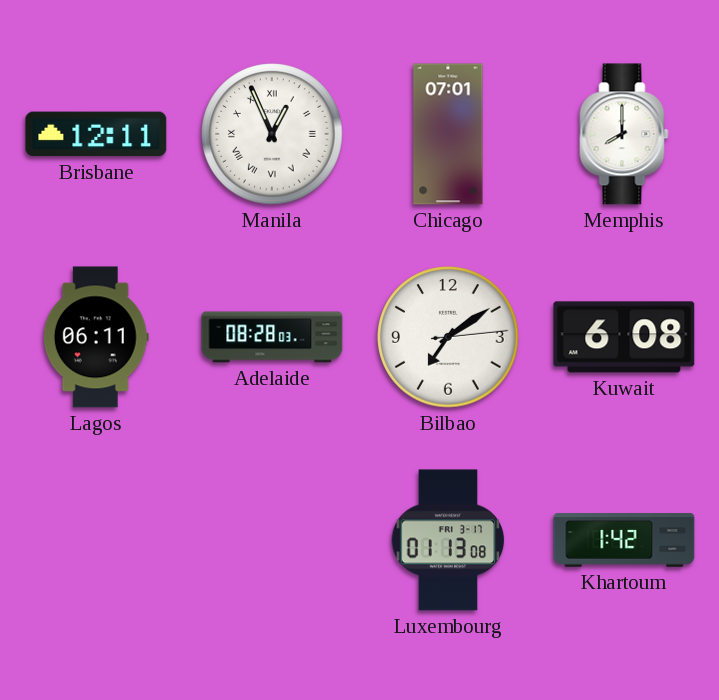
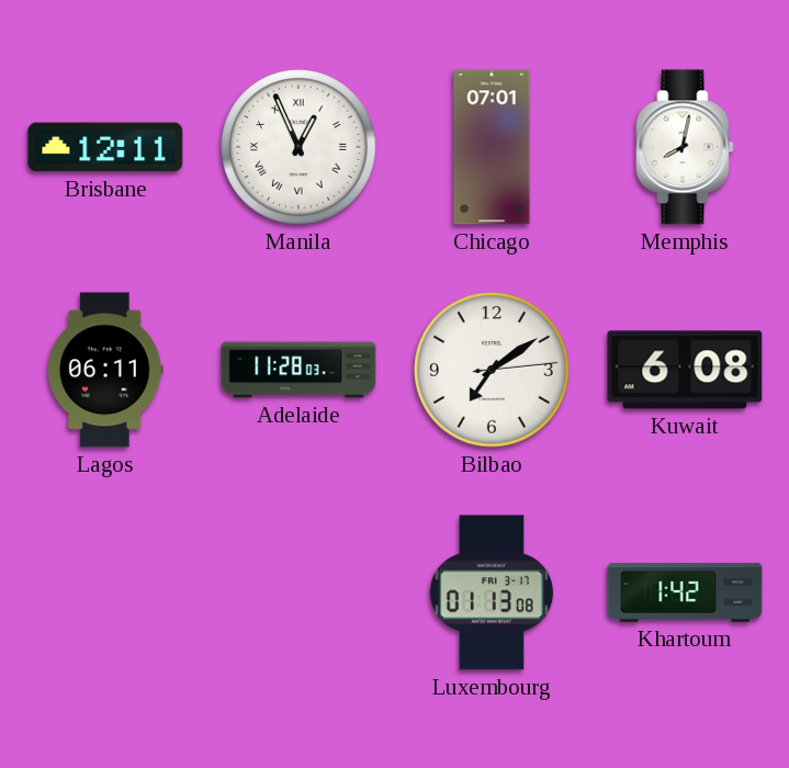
Memphis: 8:00 -> 8:02 (685, 147)
Adelaide: 08:28 -> 11:28 (298, 370)
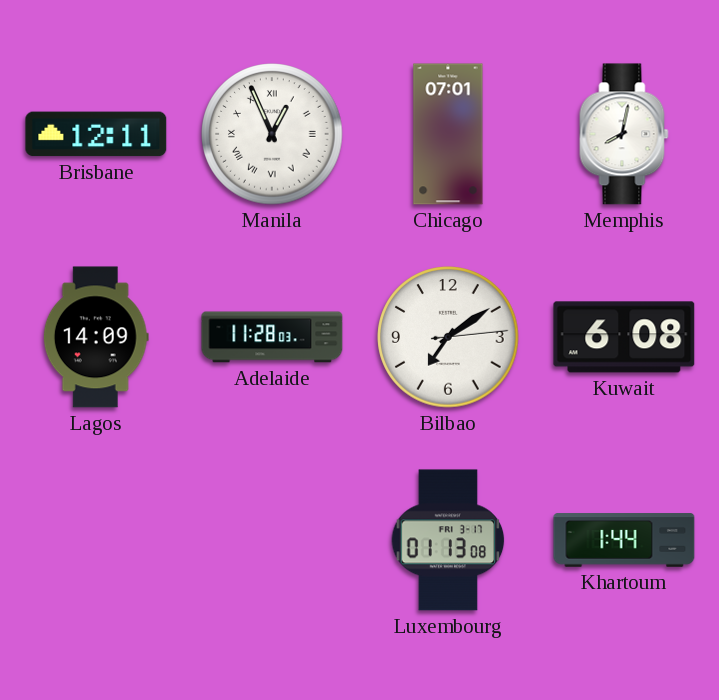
Lagos: 06:11 -> 14:09 (96, 337)
Khartoum: 1:42 -> 1:44 (624, 540)
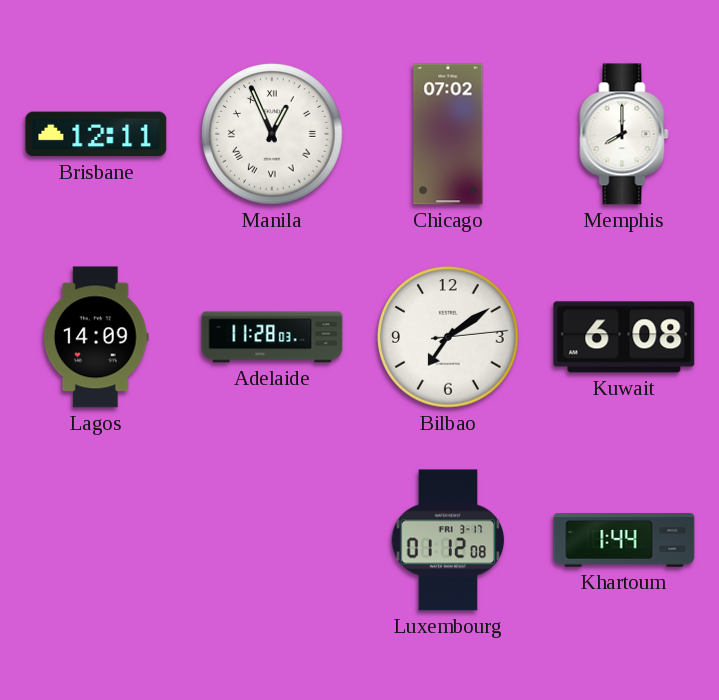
Chicago: 07:01 -> 07:02 (448, 134)
Memphis: 8:02 -> 8:00 (624, 134)
Luxembourg: 01:13 -> 01:12 (448, 540)
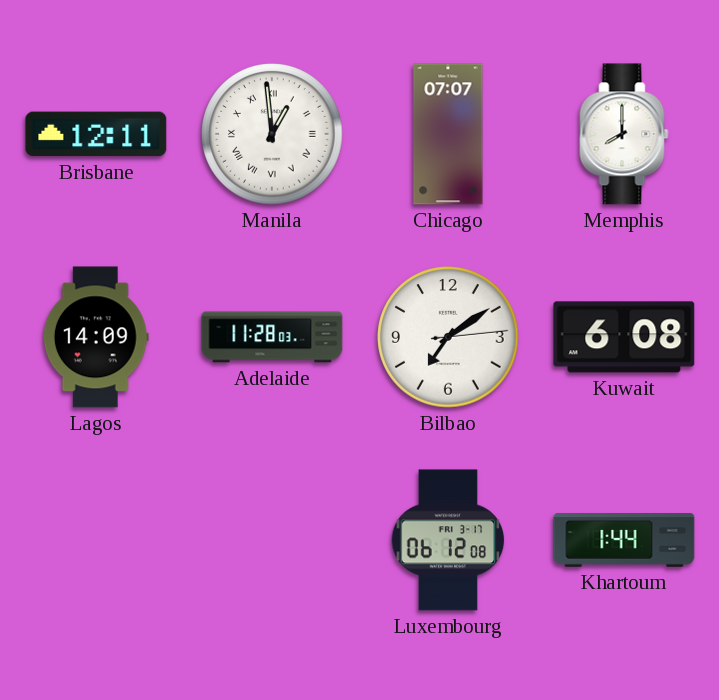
Manila: 12:56 -> 12:59 (272, 134)
Chicago: 07:02 -> 07:07 (448, 134)
Luxembourg: 01:12 -> 06:12 (448, 540)
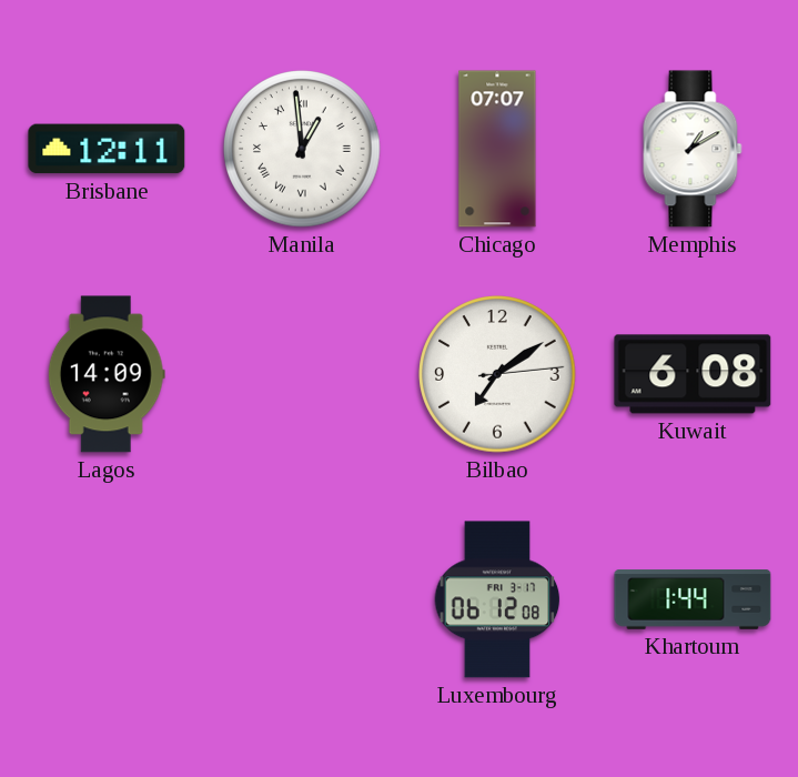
Memphis: 8:00 -> 1:10 (693, 149)
Adelaide: 11:28 -> none (272, 337)
